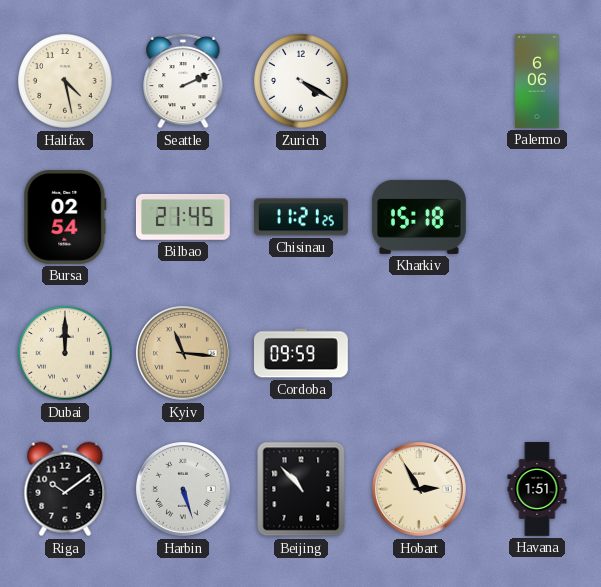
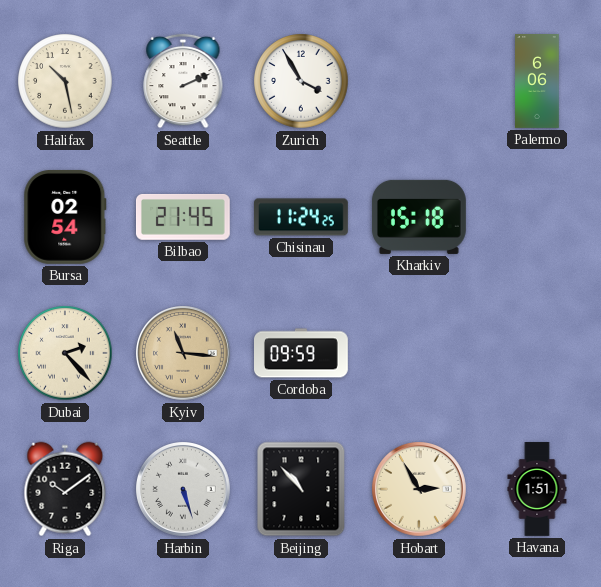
Halifax: 4:28 -> 10:28 (65, 81)
Zurich: 4:20 -> 3:55 (301, 81)
Chisinau: 11:21 -> 11:24 (301, 217)
Dubai: 12:00 -> 2:23 (65, 353)
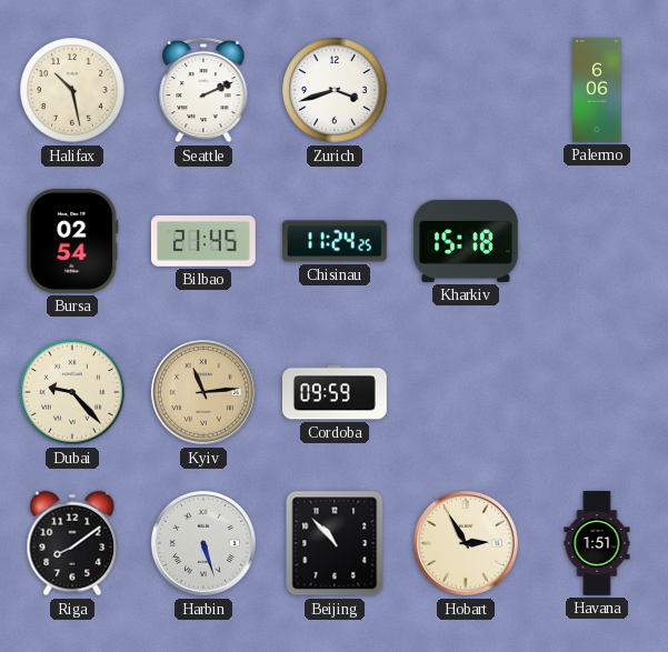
Zurich: 3:55 -> 3:42 (335, 90)
Dubai: 2:23 -> 9:23 (72, 392)
Kyiv: 11:16 -> 11:14 (205, 393)
Riga: 10:09 -> 8:09 (72, 543)
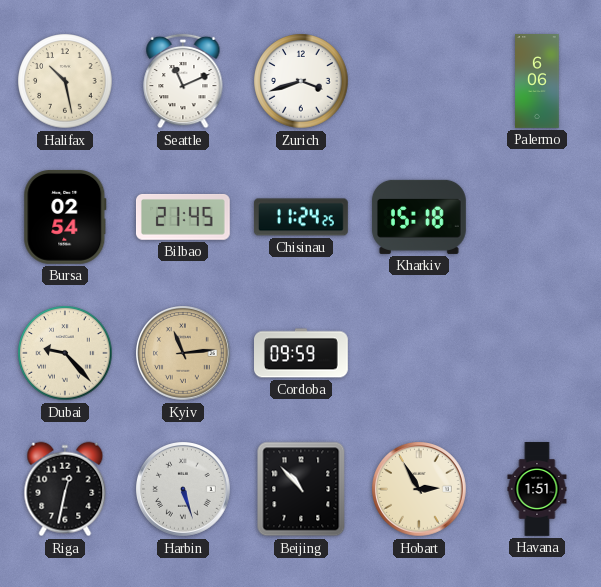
Seattle: 2:11 -> 11:11 (183, 81)
Riga: 8:09 -> 12:32 (65, 489)
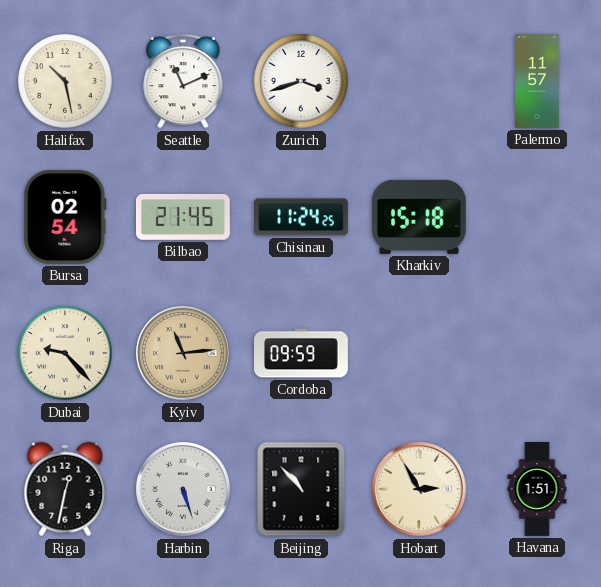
Palermo: 6:06 -> 11:57 (537, 82)
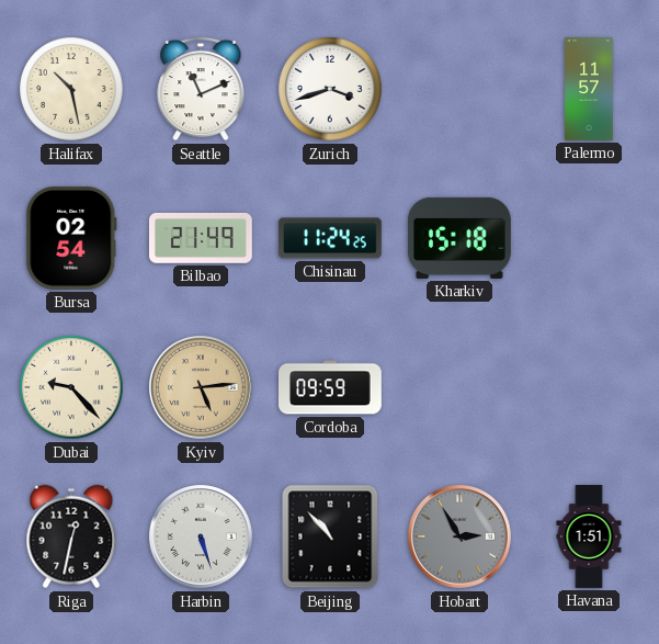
Bilbao: 21:45 -> 21:49 (201, 238)
Kyiv: 11:14 -> 5:14 (202, 388)
Hobart dial: cream -> grey (461, 538)
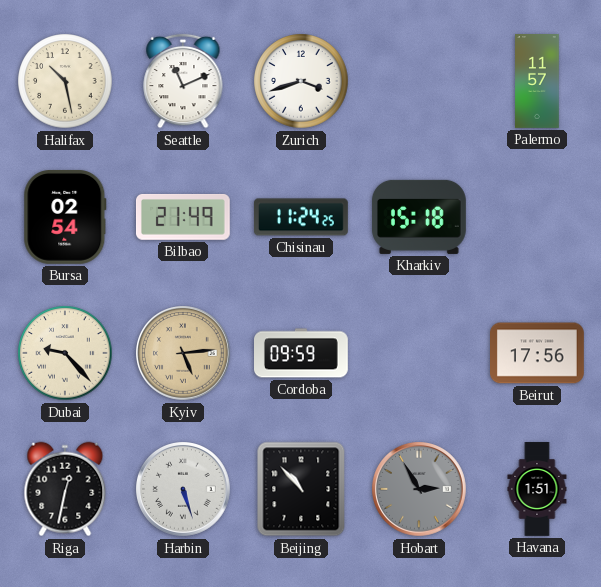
Beirut: none -> 17:56 (538, 353)
